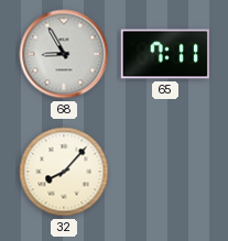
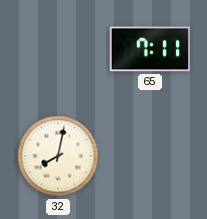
68: 8:55 -> none (64, 54)
32: 8:07 -> 8:02 (58, 156)
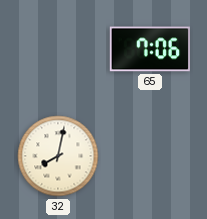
65: 7:11 -> 7:06 (149, 49)
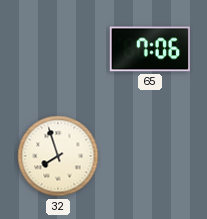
32: 8:02 -> 7:57 (58, 156)
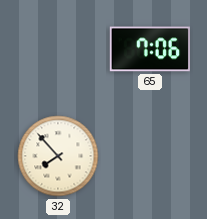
32: 7:57 -> 7:53 (58, 156)
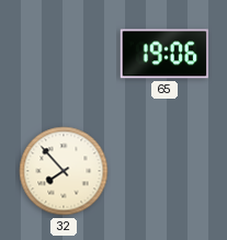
65: 7:06 -> 19:06 (163, 54)
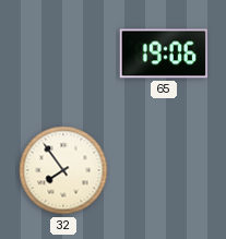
32: 7:53 -> 7:54 (63, 170)
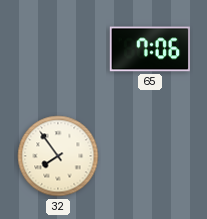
65: 19:06 -> 7:06 (149, 49)
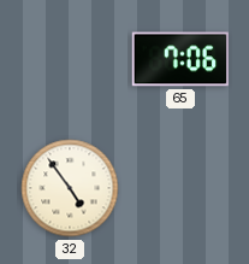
32: 7:54 -> 4:54 (70, 188)
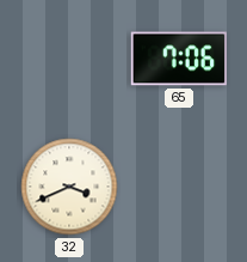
32: 4:54 -> 3:41 (69, 187)
